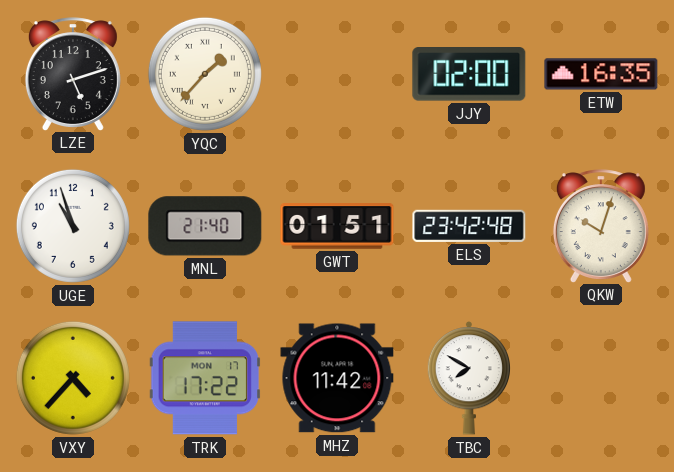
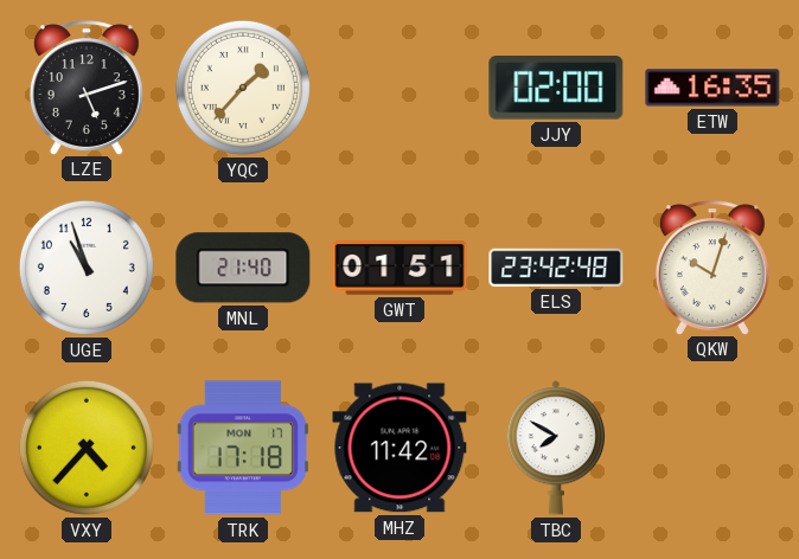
TRK: 17:22 -> 17:18 (243, 448)
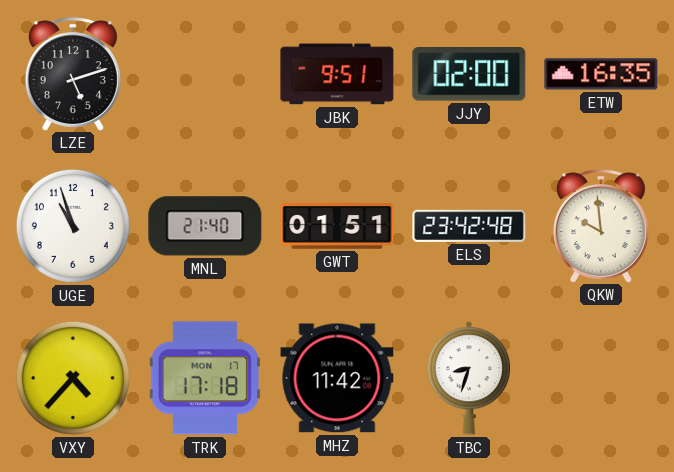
YQC: 1:37 -> none (243, 88)
JBK: none -> 9:51 (337, 74)
QKW: 10:03 -> 9:59 (601, 226)
TBC: 7:50 -> 8:33 (468, 378)
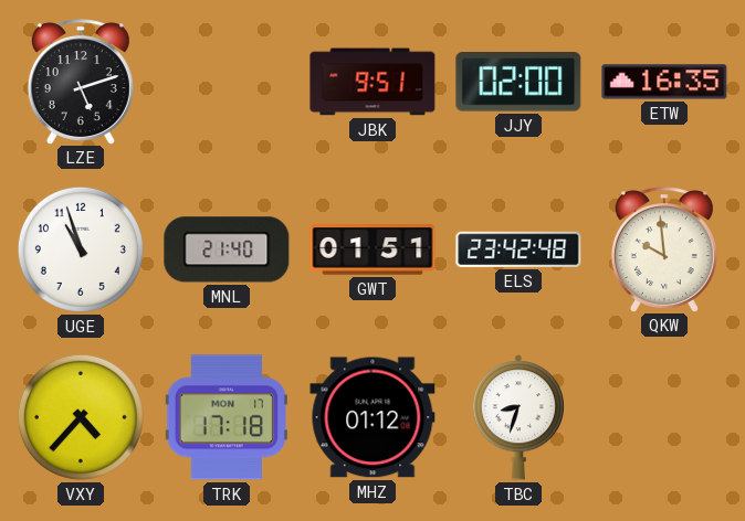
MHZ: 11:42 -> 01:12 (372, 417)
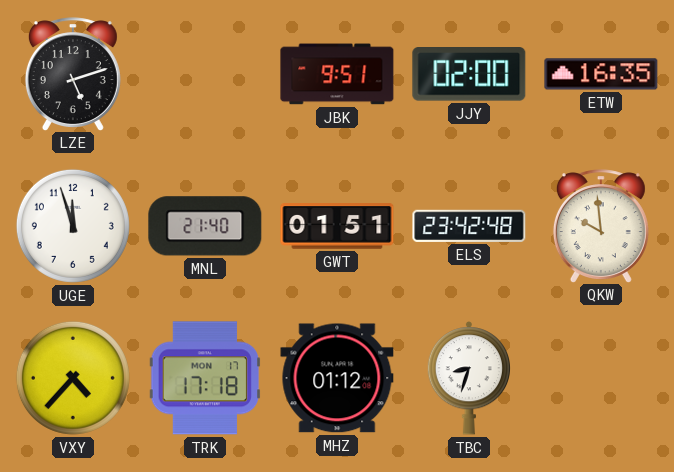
UGE: 10:57 -> 11:57 (73, 226)
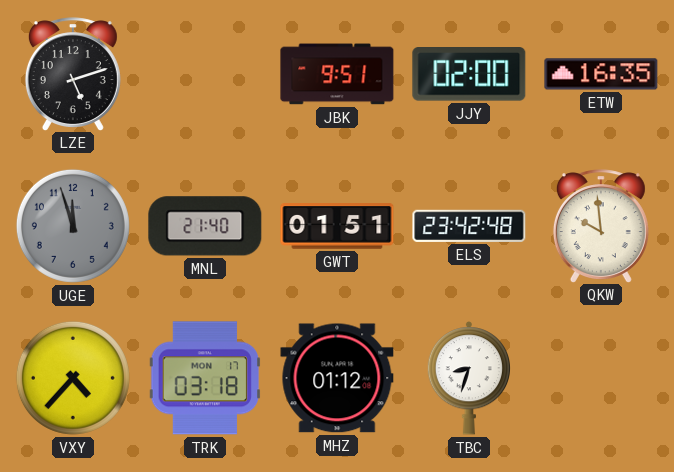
UGE dial: white -> grey (73, 226)
TRK: 17:18 -> 03:18 (205, 378)
